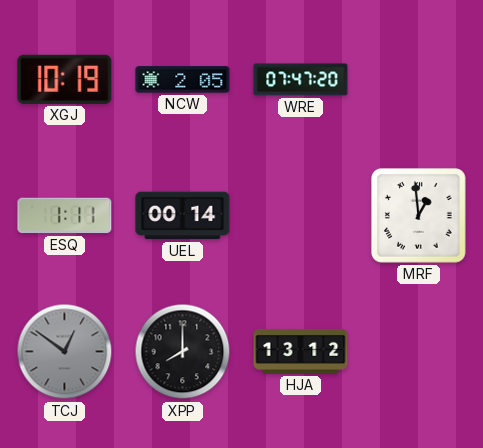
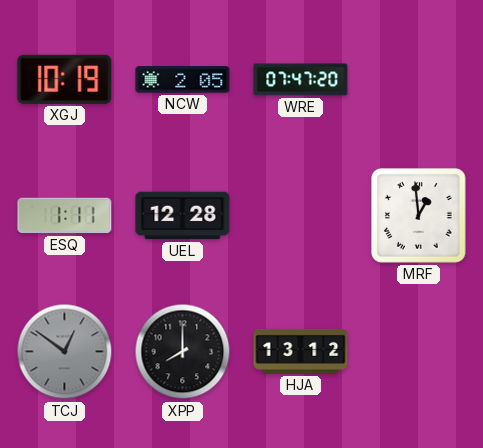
UEL: 00:14 -> 12:28 (183, 216)
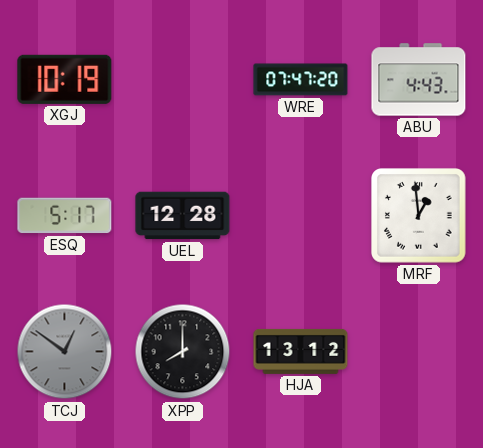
NCW: 2:05 -> none (183, 80)
ABU: none -> 4:43 (419, 80)
ESQ: 1:11 -> 5:17 (65, 216)
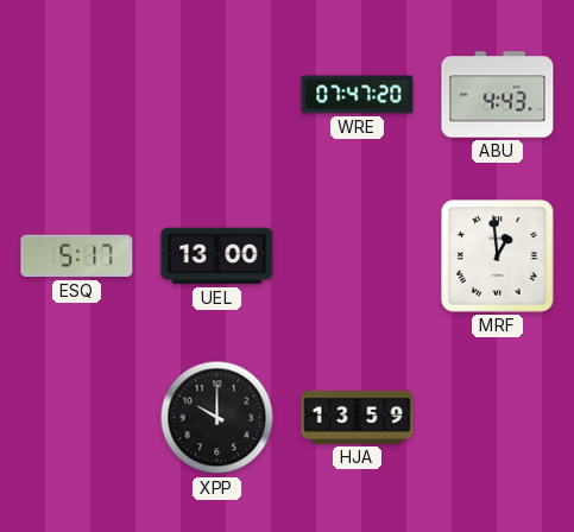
XGJ: 10:19 -> none (65, 79)
UEL: 12:28 -> 13:00 (217, 256)
TCJ: 12:51 -> none (65, 352)
XPP: 8:00 -> 10:00 (217, 418)
HJA: 13:12 -> 13:59 (358, 417)
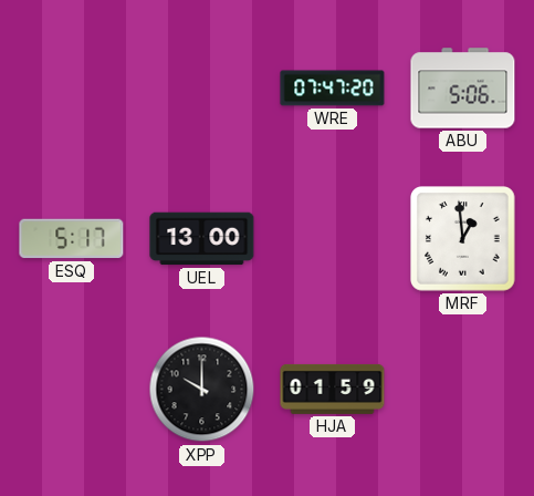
ABU: 4:43 -> 5:06 (463, 89)
HJA: 13:59 -> 01:59 (333, 389)
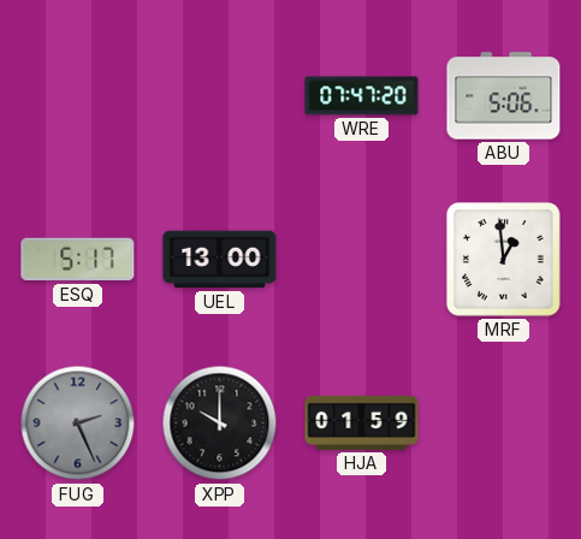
FUG: none -> 2:26 (78, 423)
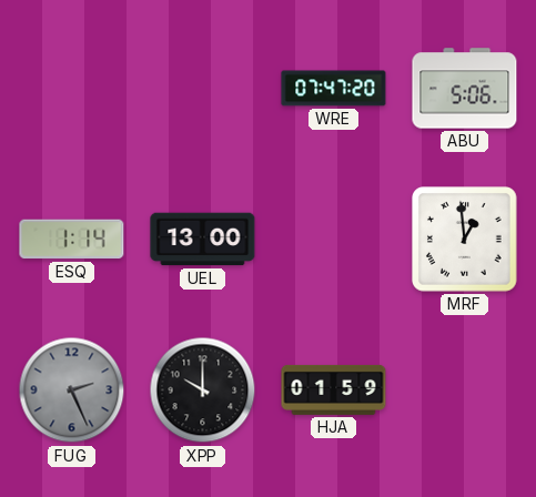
ESQ: 5:17 -> 1:14 (72, 240)
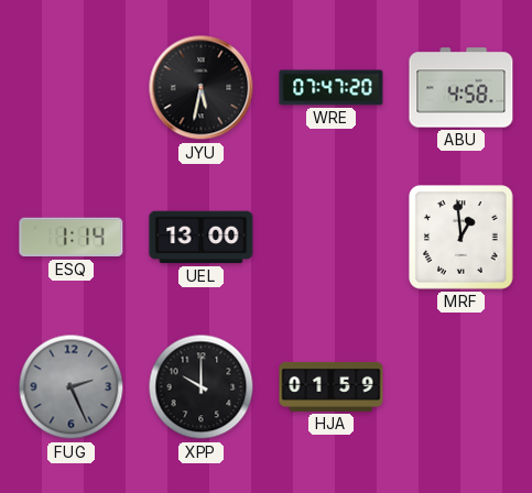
JYU: none -> 5:32 (202, 88)
ABU: 5:06 -> 4:58 (462, 88)
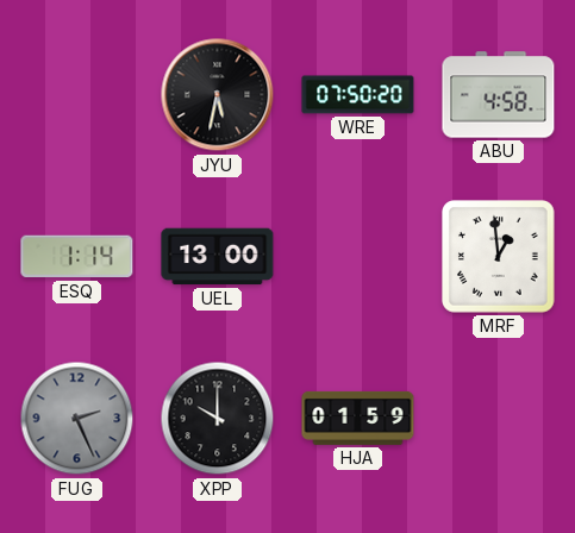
WRE: 07:47 -> 07:50 (358, 95)
